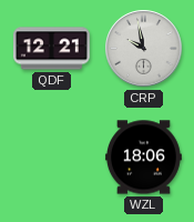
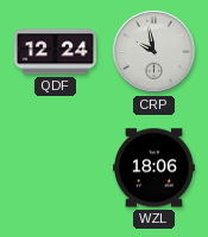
QDF: 12:21 -> 12:24 (55, 52)
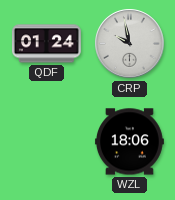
QDF: 12:24 -> 01:24 (46, 44)
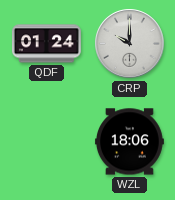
CRP: 9:58 -> 10:00 (130, 44)
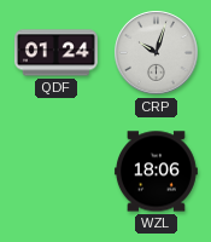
CRP: 10:00 -> 10:03 (157, 53)
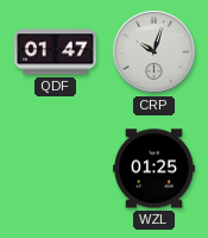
QDF: 01:24 -> 01:47 (55, 52)
WZL: 18:06 -> 01:25 (153, 169)
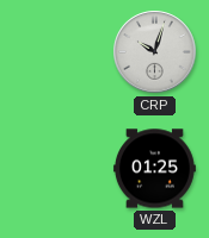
QDF: 01:47 -> none (55, 52)
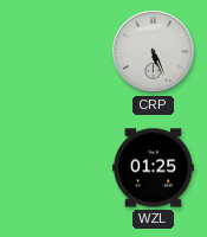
CRP: 10:03 -> 5:26 (154, 52)
